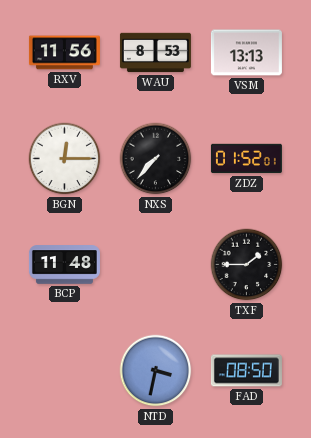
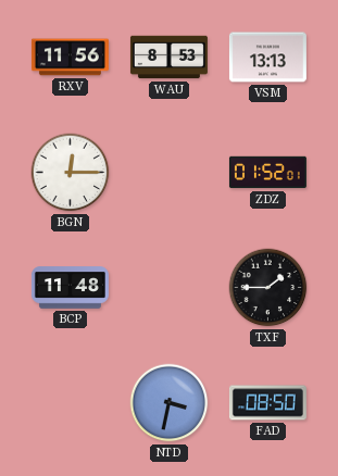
NXS: 7:37 -> none (156, 159)
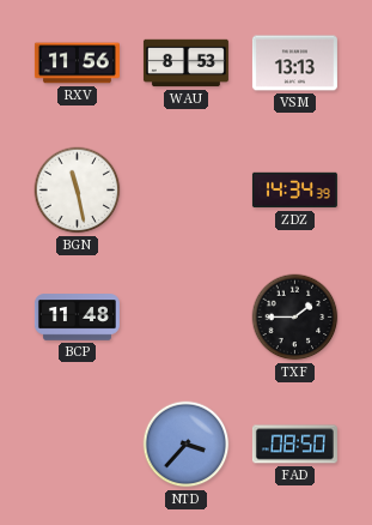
BGN: 12:15 -> 11:28 (78, 191)
ZDZ: 01:52 -> 14:34 (294, 191)
NTD: 3:32 -> 3:37 (187, 445)
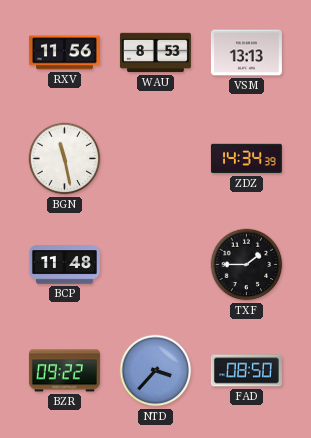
BZR: none -> 09:22 (64, 371)
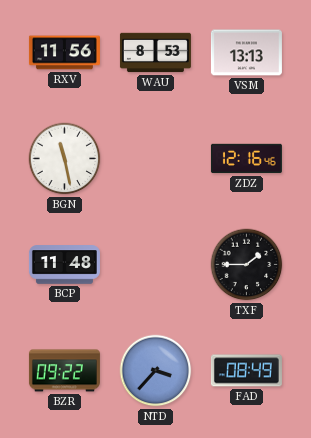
ZDZ: 14:34 -> 12:16 (246, 159)
FAD: 08:50 -> 08:49 (246, 371)
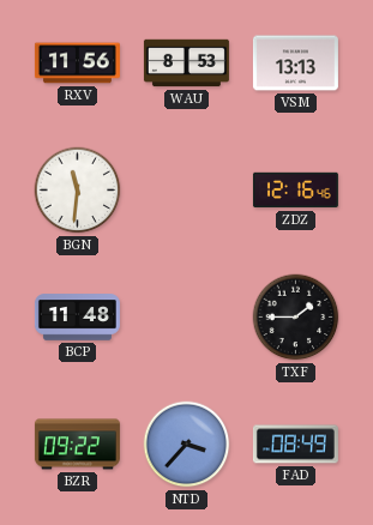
BGN: 11:28 -> 11:31 (78, 191)
